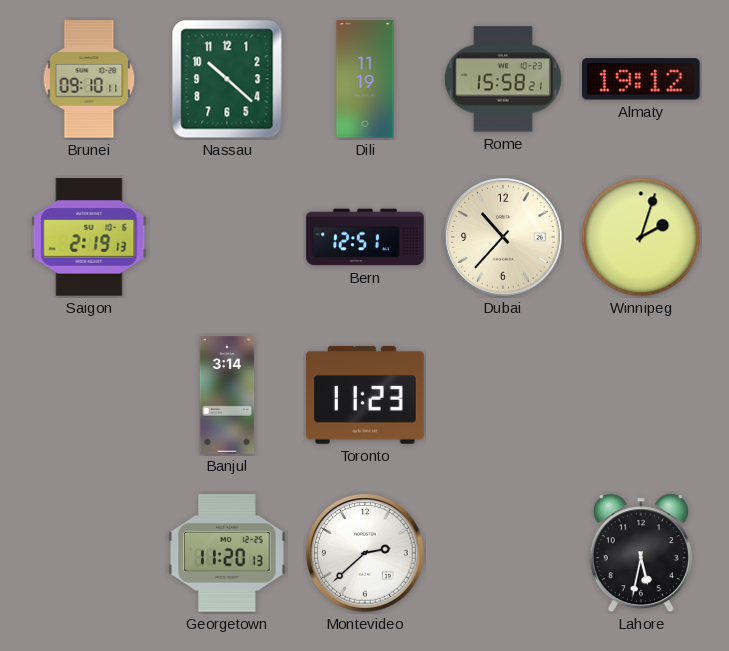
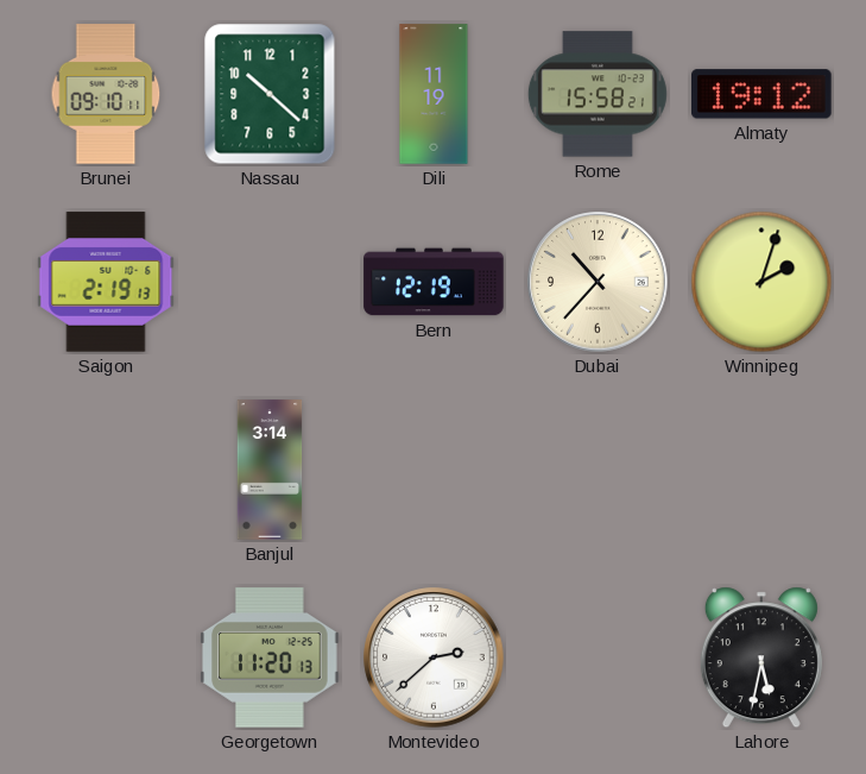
Bern: 12:51 -> 12:19 (434, 282)
Toronto: 11:23 -> none (365, 395)
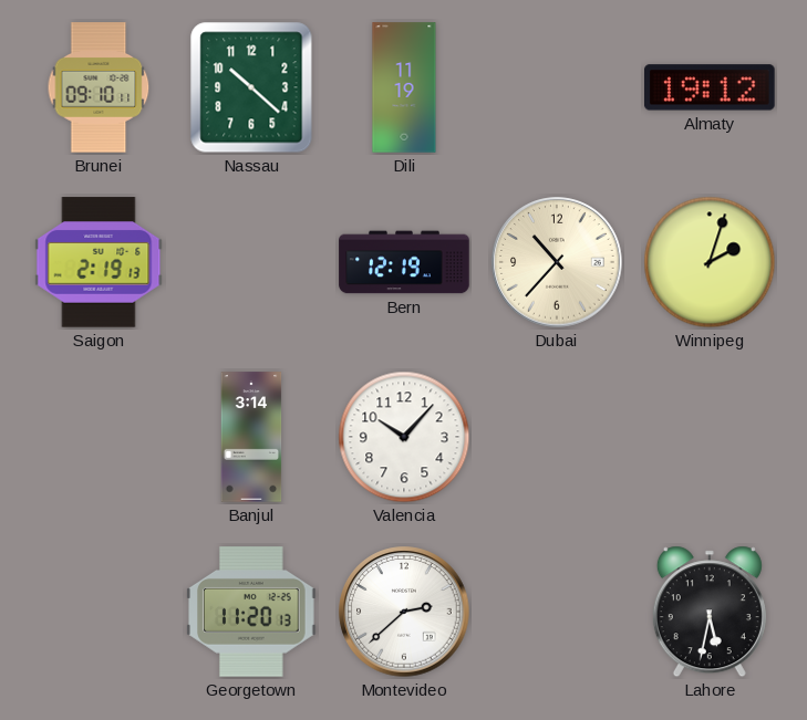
Rome: 15:58 -> none (598, 94)
Valencia: none -> 10:07 (404, 437)
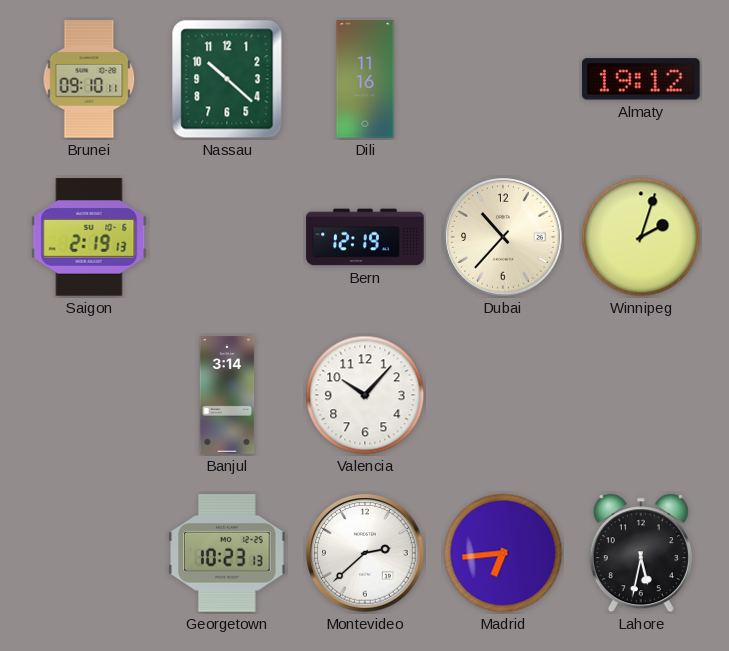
Dili: 11:19 -> 11:16 (365, 79)
Georgetown: 11:20 -> 10:23 (227, 553)
Madrid: none -> 6:44 (503, 553)
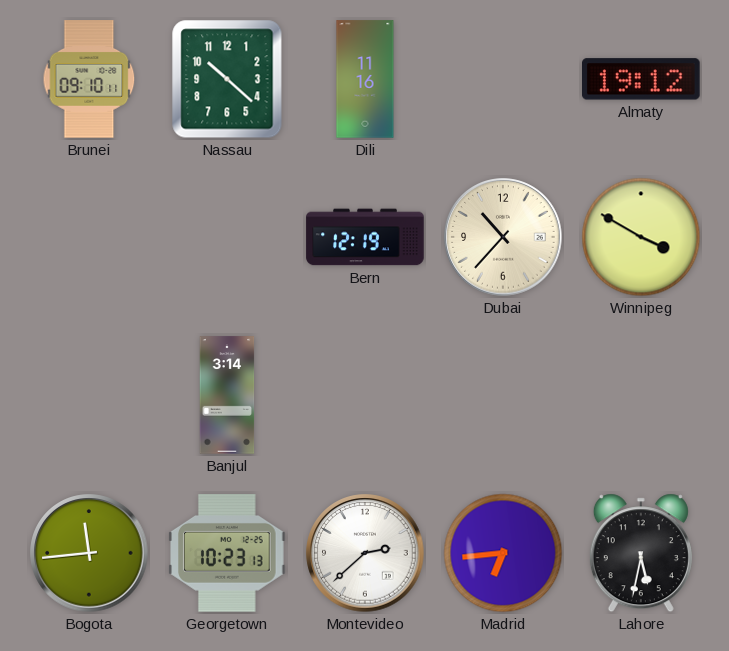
Saigon: 2:19 -> none (89, 237)
Winnipeg: 2:03 -> 3:50 (641, 237)
Valencia: 10:07 -> none (365, 395)
Bogota: none -> 11:44 (89, 553)
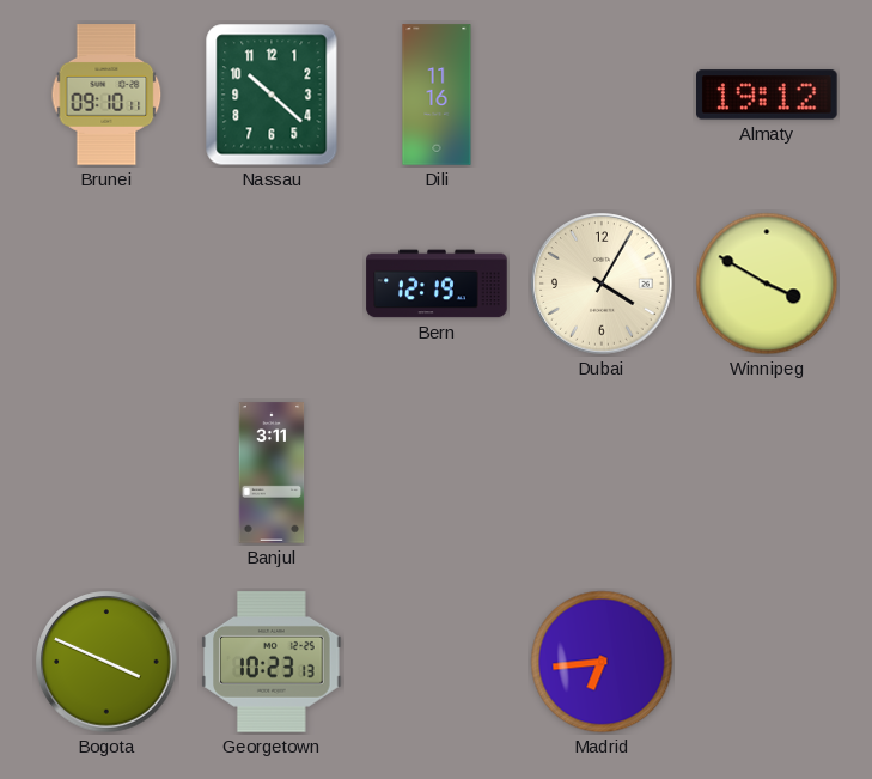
Dubai: 10:37 -> 4:05 (602, 284)
Banjul: 3:14 -> 3:11 (272, 473)
Bogota: 11:44 -> 3:49 (106, 662)
Montevideo: 2:38 -> none (365, 553)
Lahore: 5:32 -> none (641, 553)
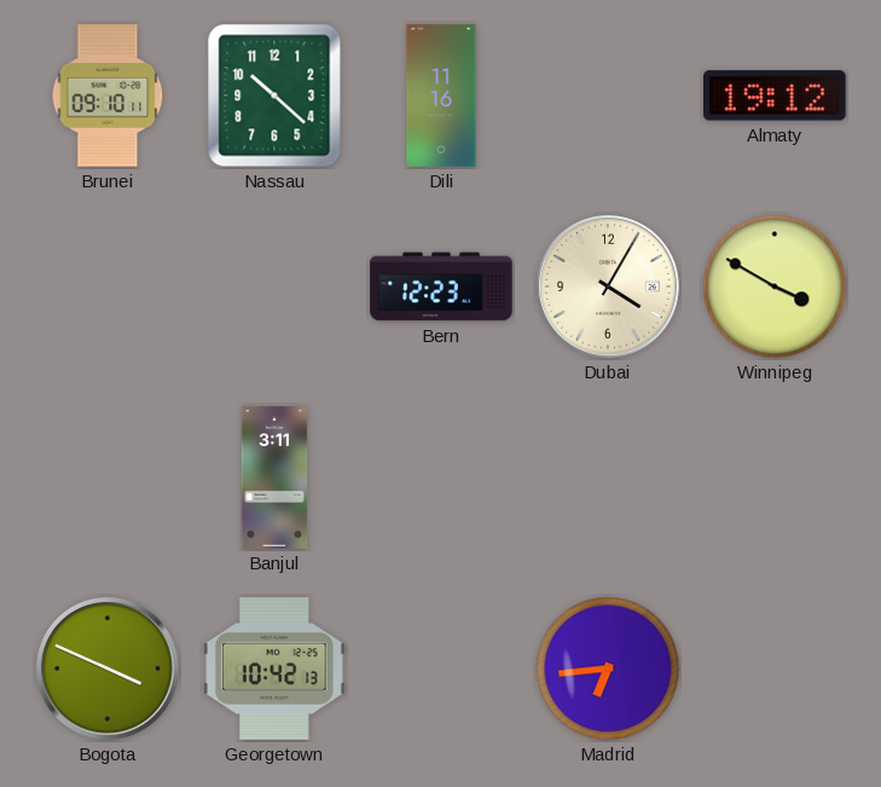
Bern: 12:19 -> 12:23 (441, 287)
Georgetown: 10:23 -> 10:42 (274, 669)
